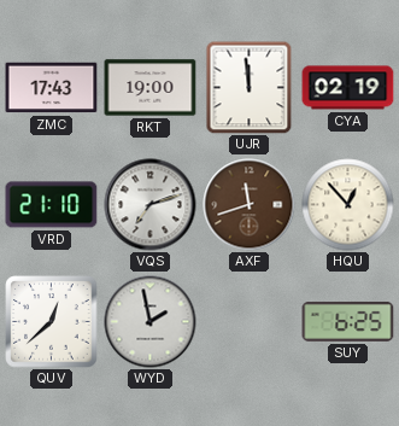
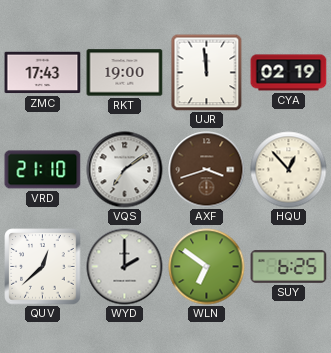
VQS: 7:12 -> 7:09 (125, 170)
AXF: 11:42 -> 3:42 (207, 170)
WYD: 1:58 -> 2:00 (125, 267)
WLN: none -> 6:51 (207, 267)
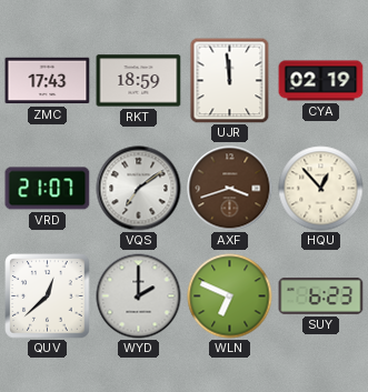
RKT: 19:00 -> 18:59 (139, 81)
VRD: 21:10 -> 21:07 (48, 189)
WLN: 6:51 -> 6:49 (230, 296)
SUY: 6:25 -> 6:23 (321, 295)
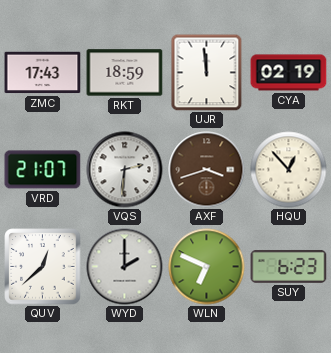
VQS: 7:09 -> 2:31 (125, 170)
